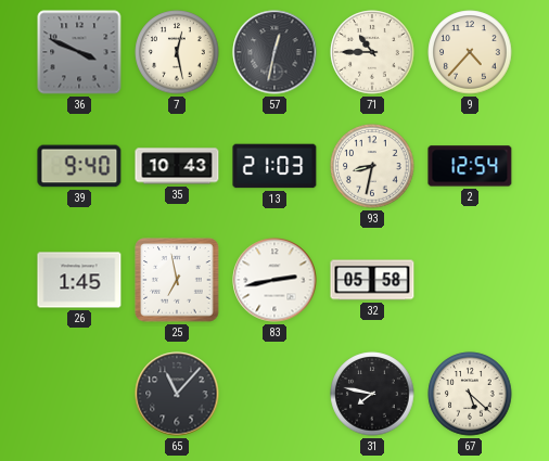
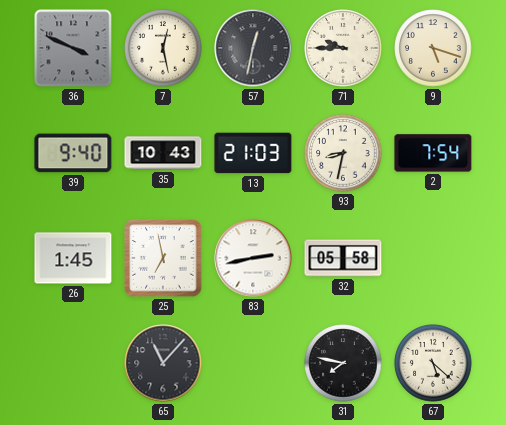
71: 10:45 -> 9:45 (343, 48)
9: 4:37 -> 5:18 (433, 48)
2: 12:54 -> 7:54 (433, 153)
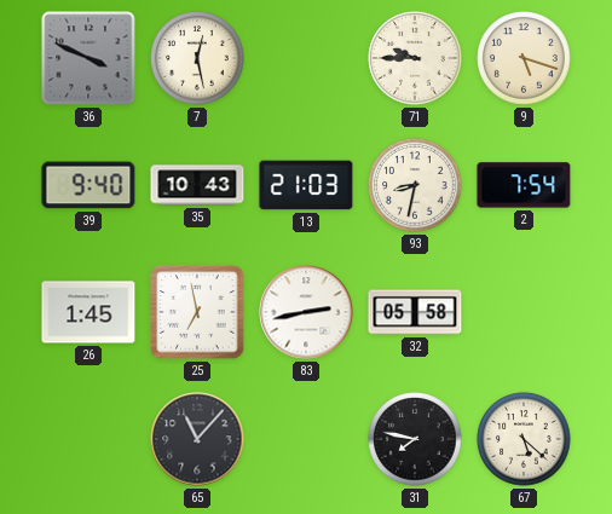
57: 12:32 -> none (253, 48)
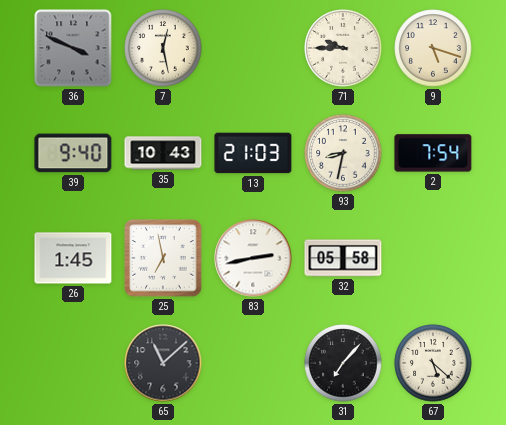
65: 11:07 -> 11:08 (163, 363)
31: 7:47 -> 7:07 (343, 363)
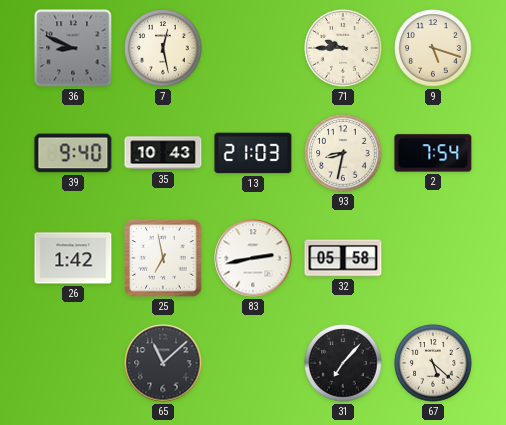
36: 3:49 -> 8:49 (73, 48)
26: 1:45 -> 1:42 (73, 258)
